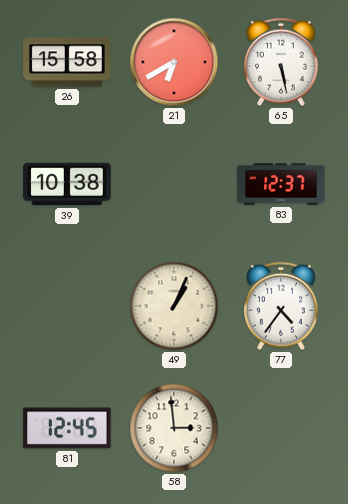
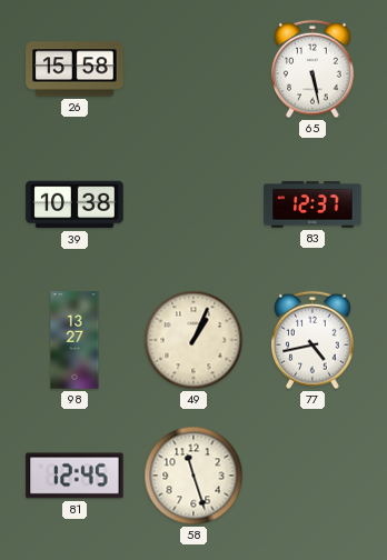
21: 6:40 -> none (174, 62)
98: none -> 13:27 (75, 340)
77: 4:36 -> 4:43 (312, 340)
58: 2:59 -> 11:27 (193, 476)
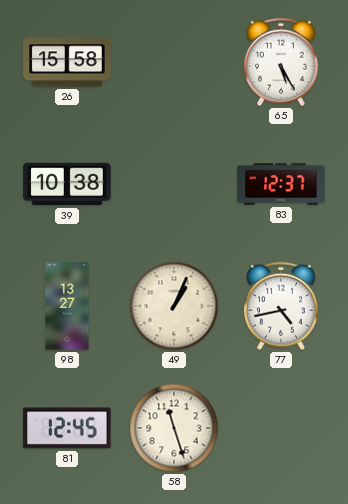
65: 5:28 -> 5:25 (281, 62)
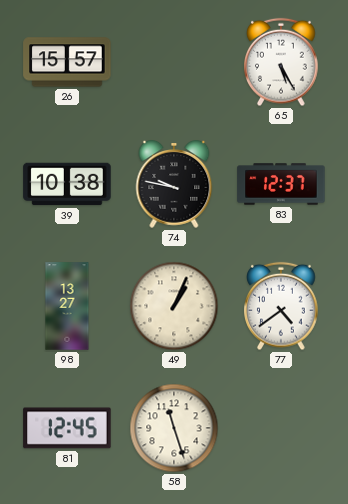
26: 15:58 -> 15:57 (67, 62)
74: none -> 9:47 (174, 185)
77: 4:43 -> 4:39 (281, 306)
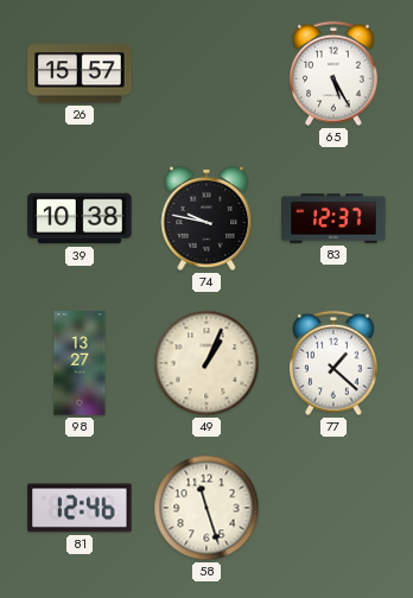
77: 4:39 -> 1:22 (333, 363)
81: 12:45 -> 12:46 (80, 508)
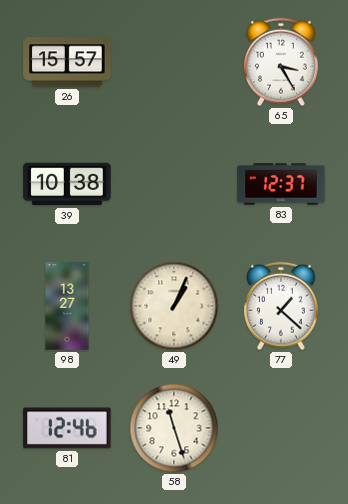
65: 5:25 -> 3:25 (281, 62)
74: 9:47 -> none (206, 220)
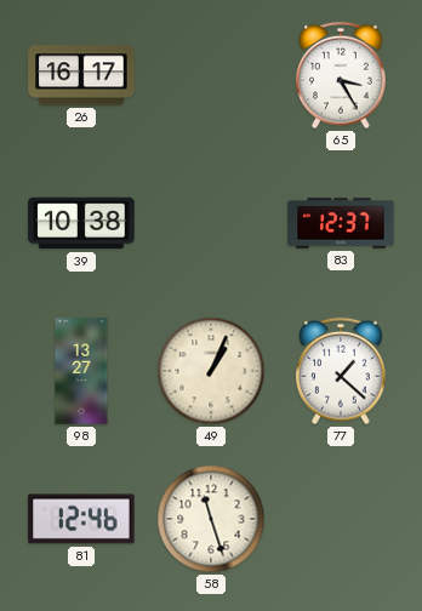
26: 15:57 -> 16:17 (81, 75)
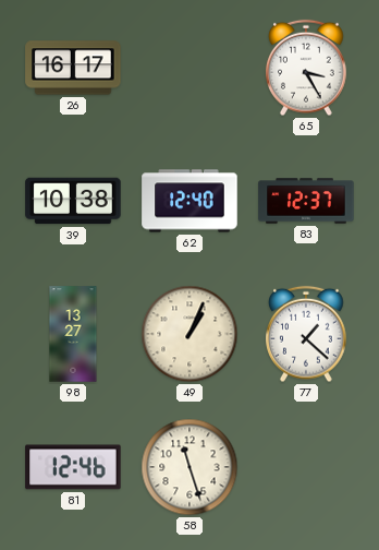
62: none -> 12:40 (189, 201)
